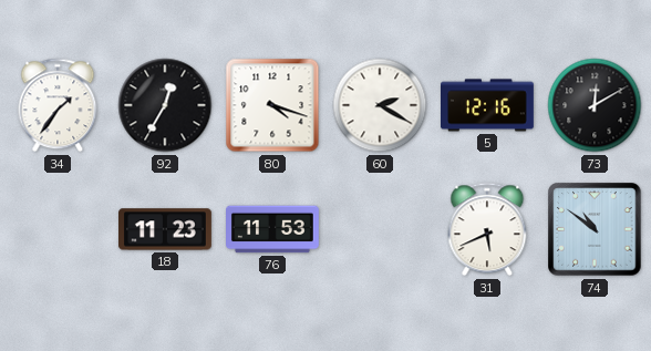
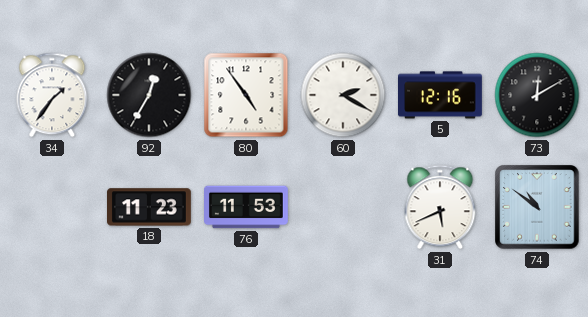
80: 4:18 -> 4:54 (246, 95)
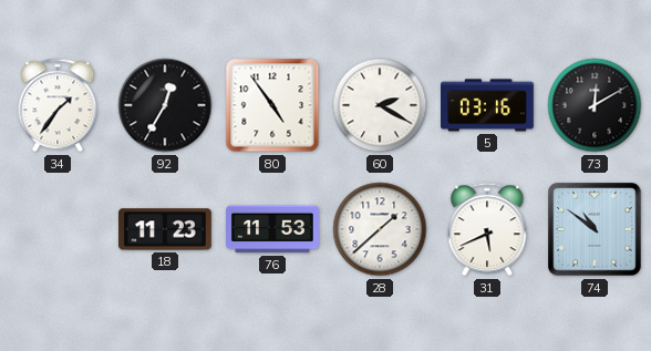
5: 12:16 -> 03:16 (488, 105)
28: none -> 1:38 (380, 229)
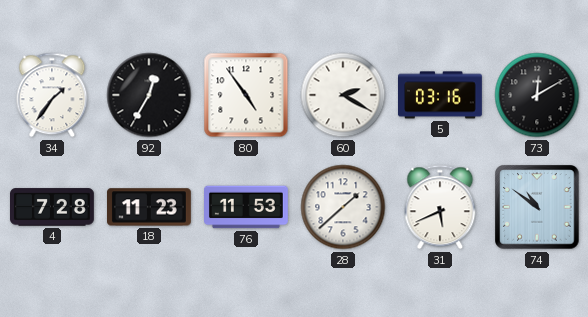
4: none -> 7:28 (53, 207)
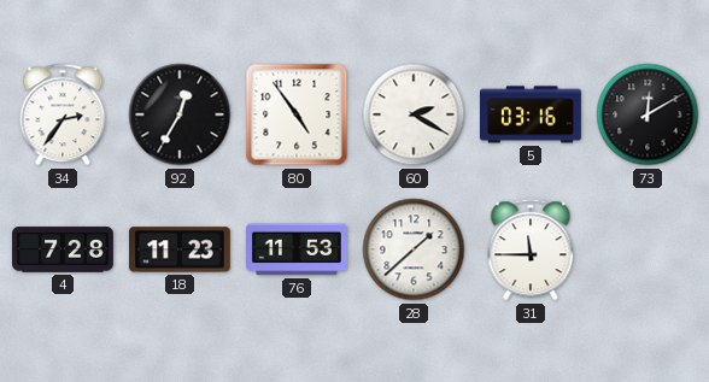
34: 1:36 -> 2:36 (63, 114)
31: 5:41 -> 11:45 (531, 249)
74: 10:51 -> none (537, 207)
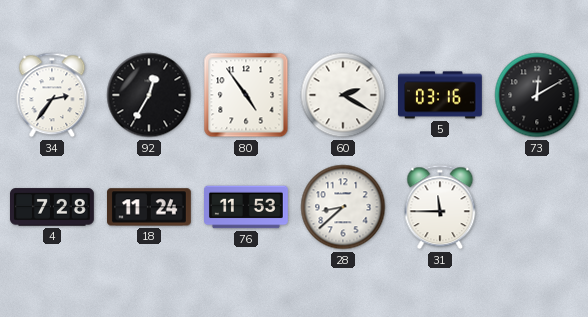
18: 11:23 -> 11:24 (150, 207)
28: 1:38 -> 8:38 (343, 207)
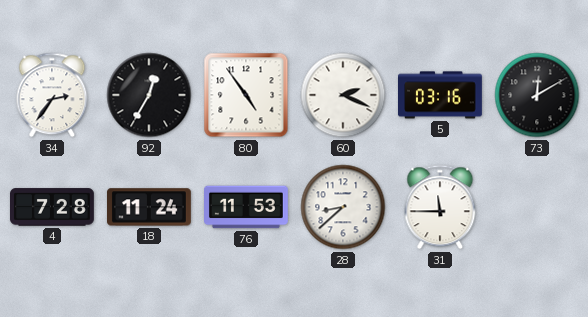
60: 2:20 -> 2:19 (343, 95)
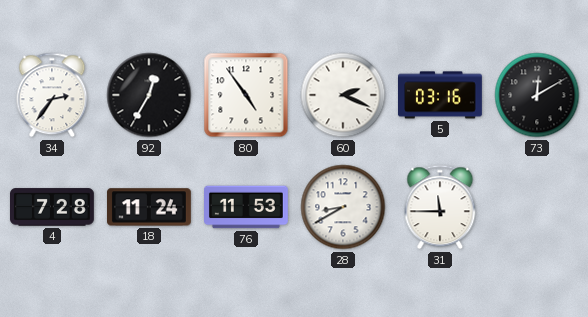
28: 8:38 -> 8:40 (343, 207)
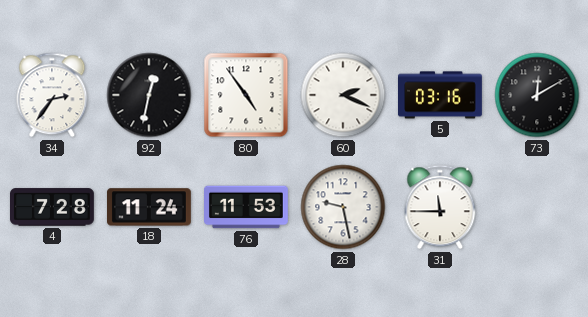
92: 12:35 -> 12:32 (149, 95)
28: 8:40 -> 9:28 (343, 207)
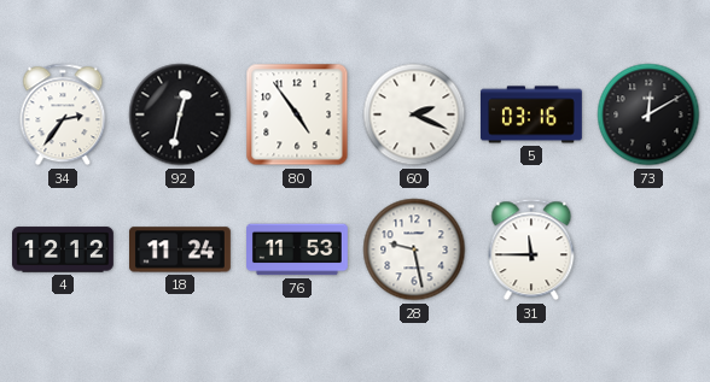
4: 7:28 -> 12:12 (64, 249)
